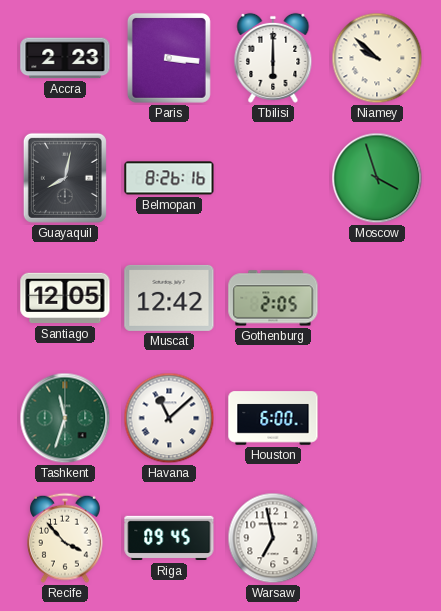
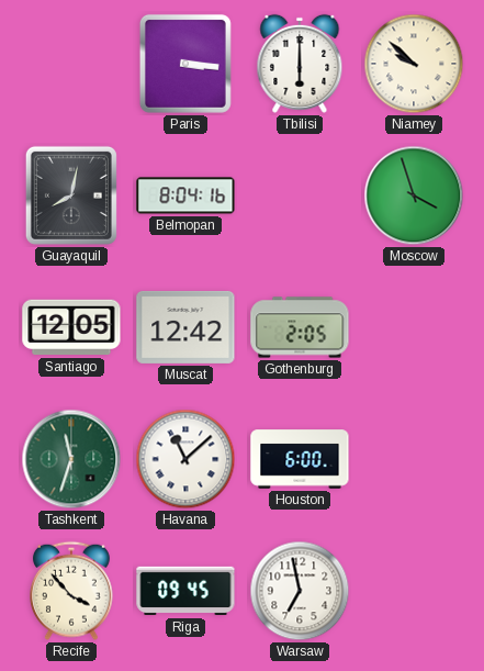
Accra: 2:23 -> none (65, 58)
Belmopan: 8:26 -> 8:04 (185, 195)
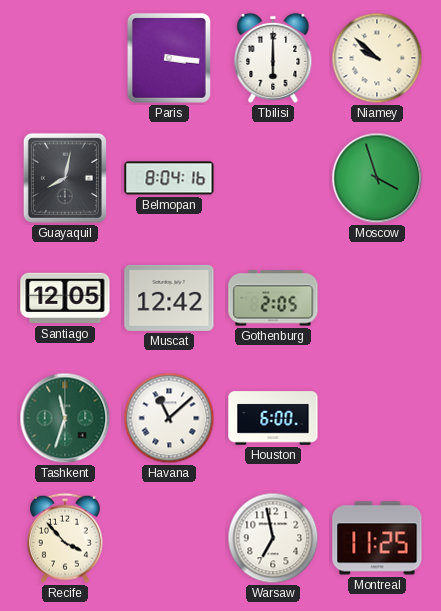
Riga: 09:45 -> none (185, 591)
Montreal: none -> 11:25 (377, 538)
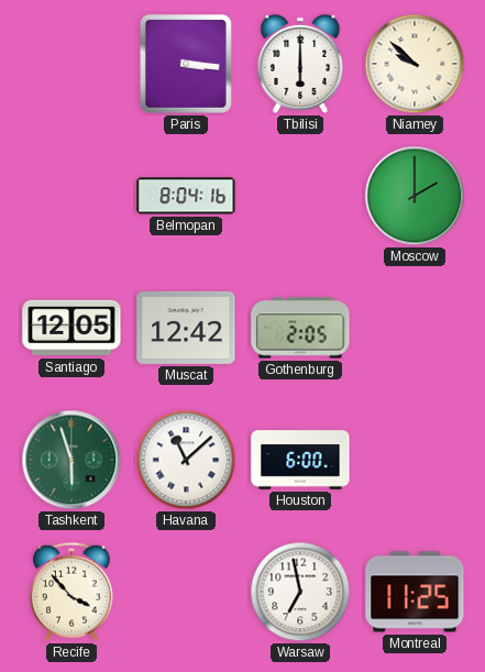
Guayaquil: 8:02 -> none (65, 178)
Moscow: 3:57 -> 2:00 (415, 196)
Tashkent: 11:33 -> 5:57 (71, 460)
